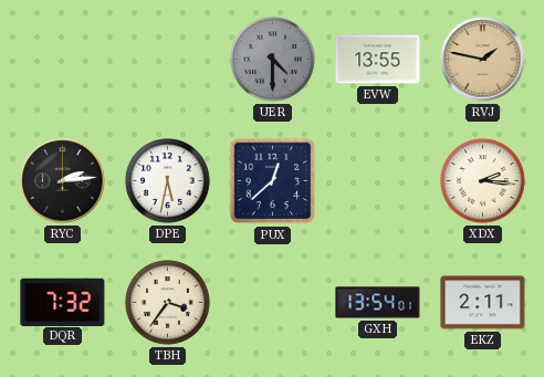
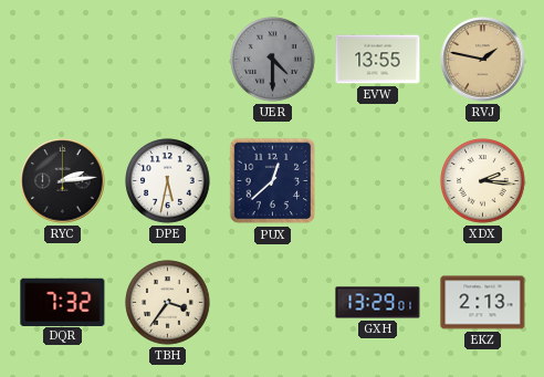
GXH: 13:54 -> 13:29 (378, 303)
EKZ: 2:11 -> 2:13 (483, 303)
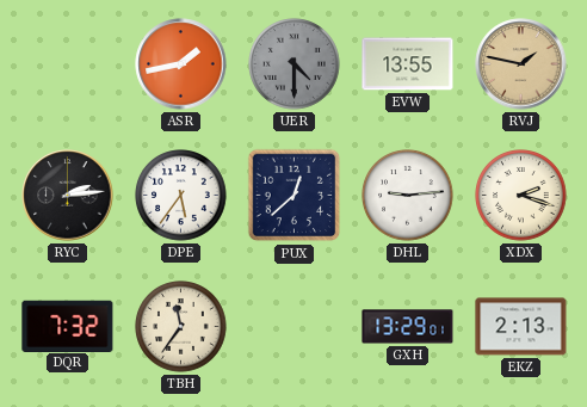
ASR: none -> 1:43 (181, 64)
DPE: 5:32 -> 5:36 (181, 196)
DHL: none -> 9:14 (408, 196)
XDX: 2:16 -> 2:18 (521, 196)
TBH: 3:36 -> 11:36 (181, 327)
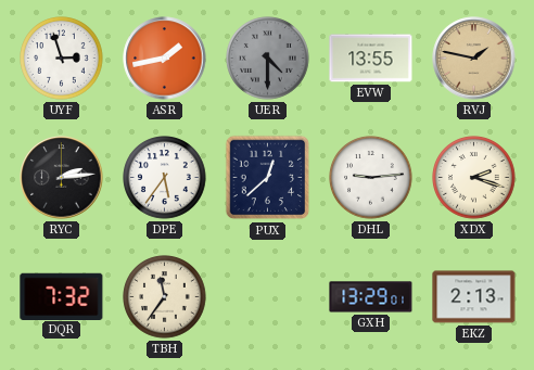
UYF: none -> 2:57 (62, 59)
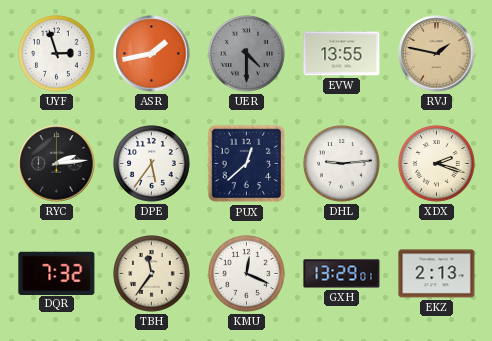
KMU: none -> 12:19 (247, 274)
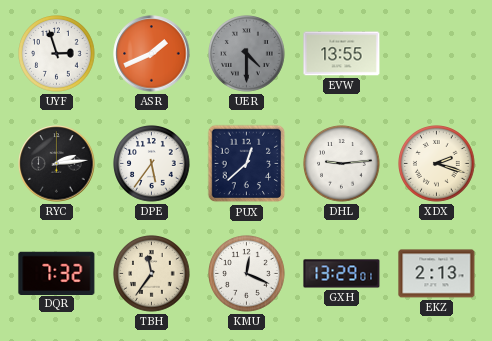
ASR: 1:43 -> 1:41 (152, 54)
RVJ: 1:47 -> none (437, 54)
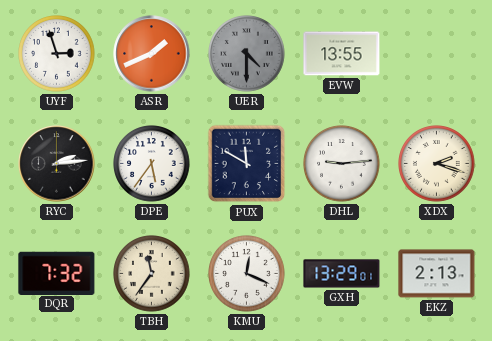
PUX: 12:38 -> 11:50 (247, 164)
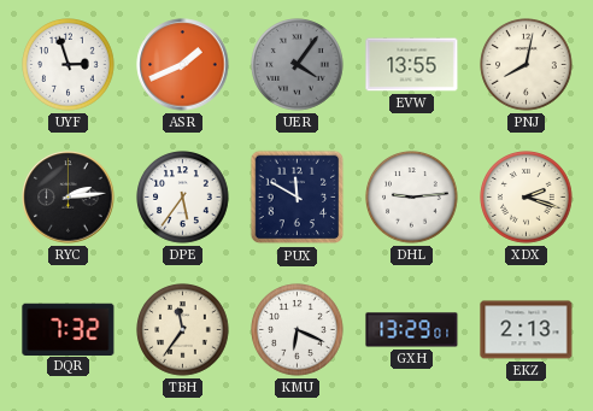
UER: 4:30 -> 4:06 (298, 65)
PNJ: none -> 8:02 (527, 65)
KMU: 12:19 -> 6:19 (298, 330)
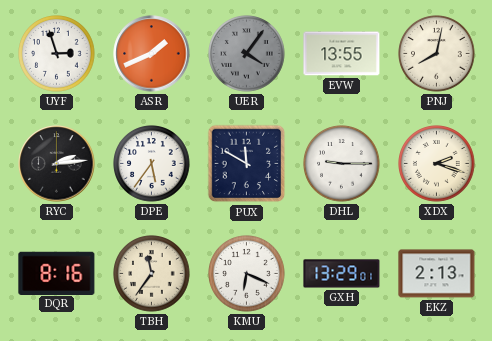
DHL: 9:14 -> 9:15 (342, 164)
DQR: 7:32 -> 8:16 (57, 273)
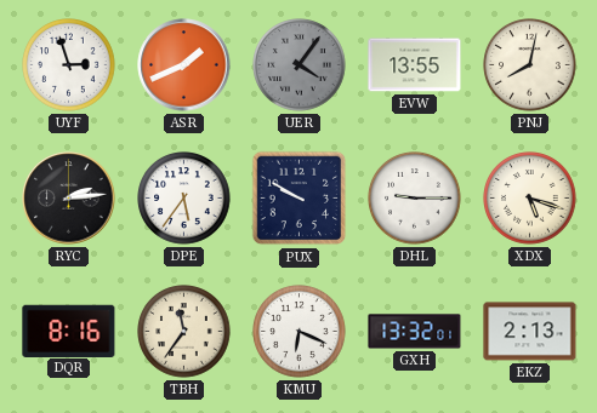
PUX: 11:50 -> 9:50 (300, 199)
XDX: 2:18 -> 5:18 (530, 199)
GXH: 13:29 -> 13:32 (415, 332)
